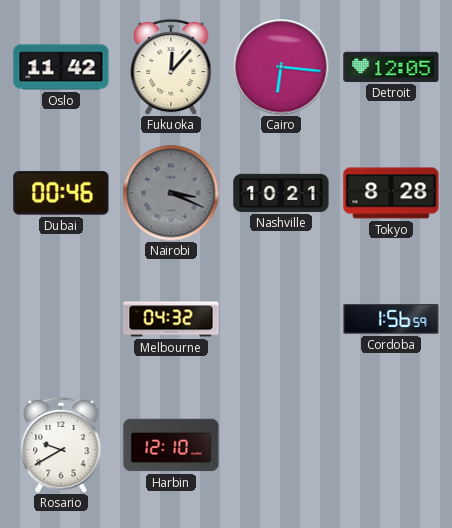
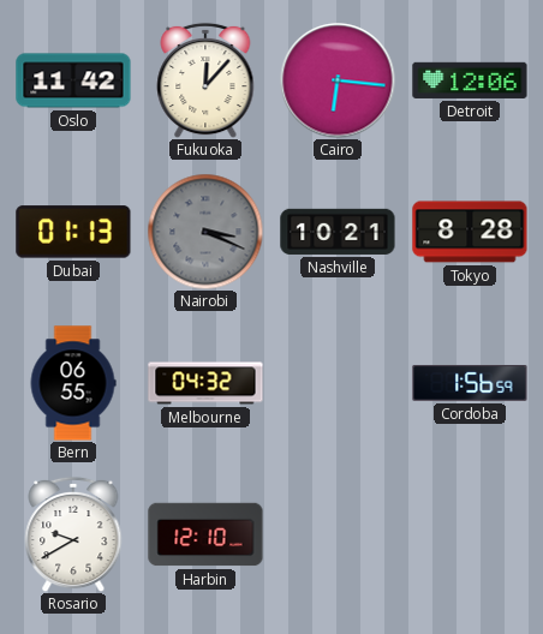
Detroit: 12:05 -> 12:06 (470, 80)
Dubai: 00:46 -> 01:13 (73, 232)
Bern: none -> 06:55 (73, 383)
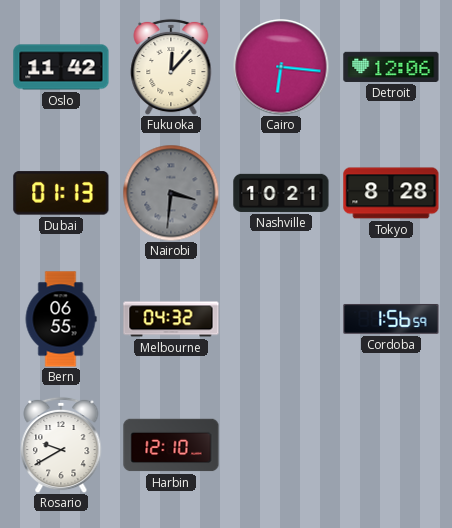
Nairobi: 3:19 -> 3:31 (171, 193)
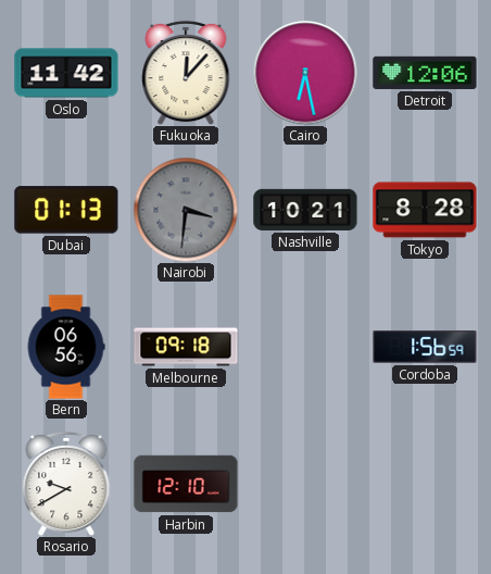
Cairo: 6:16 -> 6:28 (305, 73)
Bern: 06:55 -> 06:56 (66, 347)
Melbourne: 04:32 -> 09:18 (186, 347)
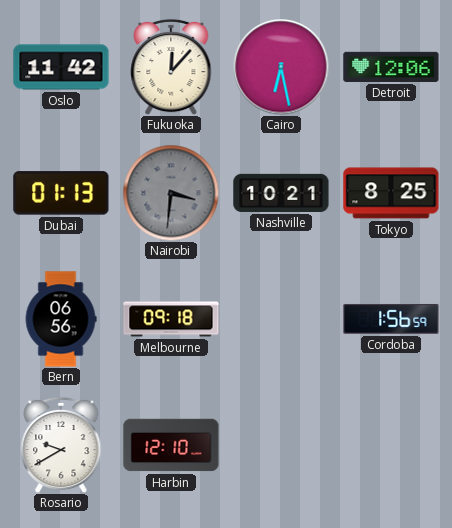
Tokyo: 8:28 -> 8:25 (391, 193)
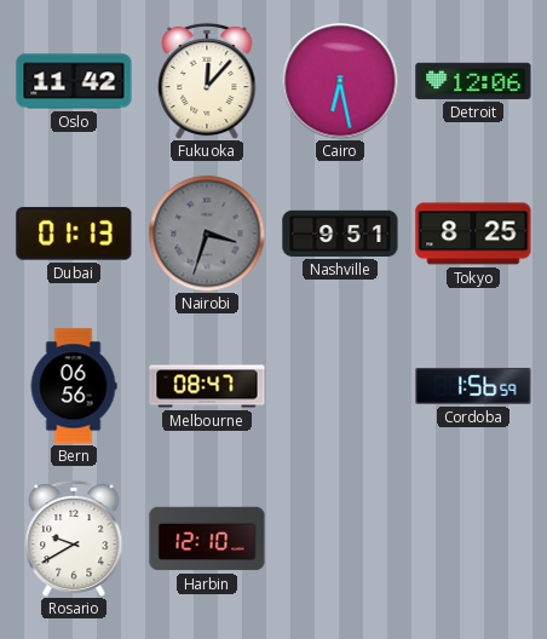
Nairobi: 3:31 -> 3:33 (207, 234)
Nashville: 10:21 -> 9:51 (340, 234)
Melbourne: 09:18 -> 08:47 (207, 386)
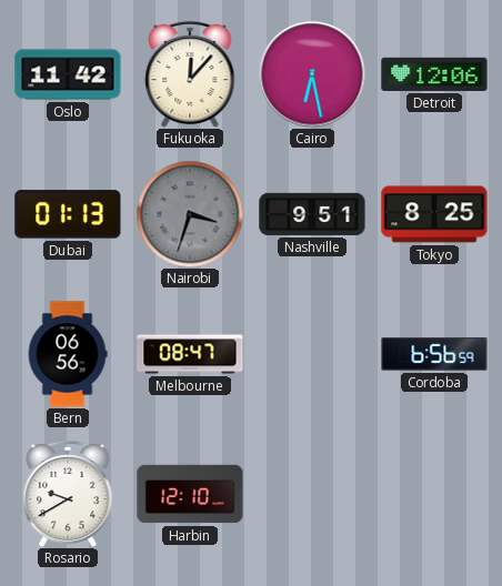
Cordoba: 1:56 -> 6:56 (434, 354)
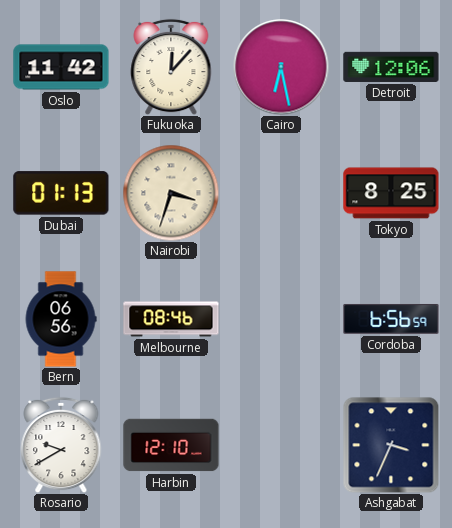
Nairobi dial: grey -> cream (171, 193)
Nashville: 9:51 -> none (312, 214)
Melbourne: 08:47 -> 08:46 (171, 319)
Ashgabat: none -> 3:34 (391, 445)
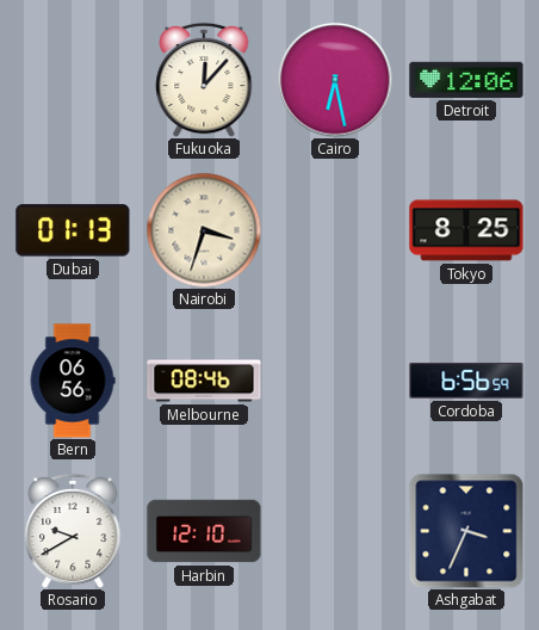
Oslo: 11:42 -> none (61, 67)
